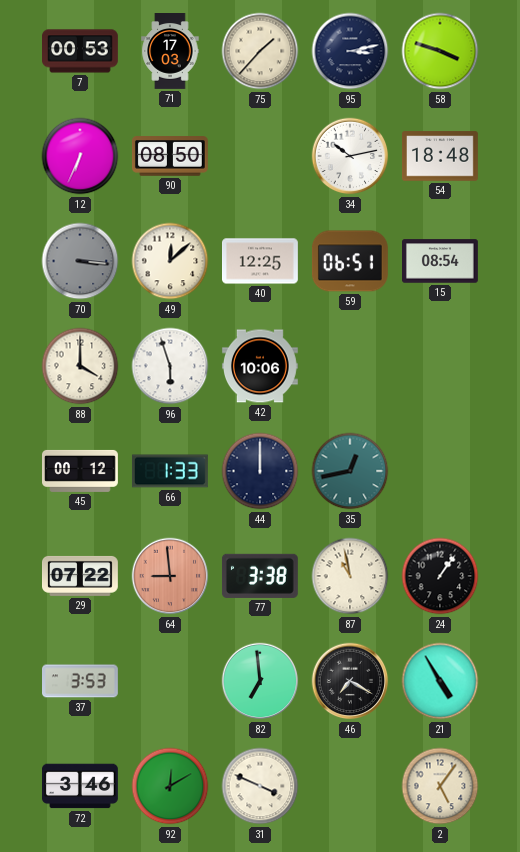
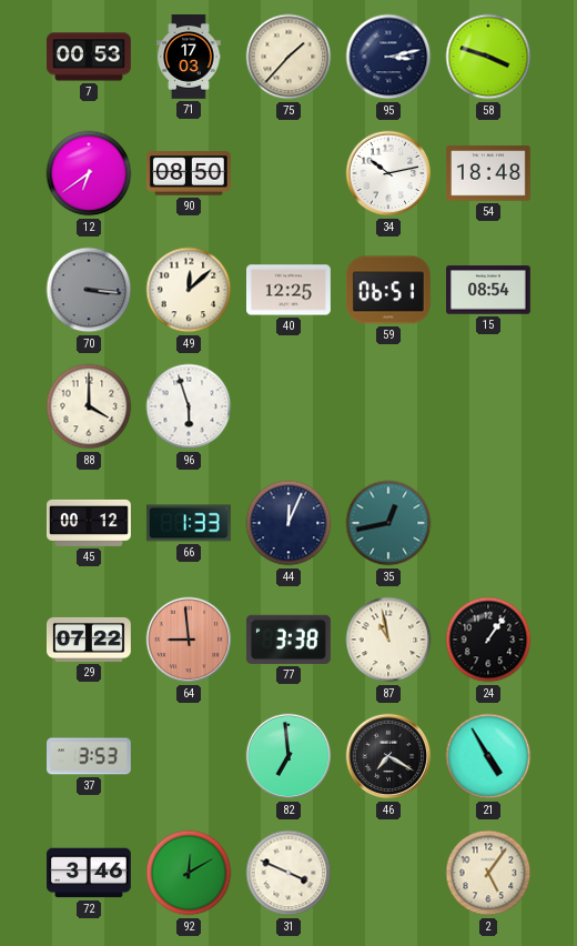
12: 6:34 -> 6:39 (89, 173)
42: 10:06 -> none (260, 366)
44: 12:00 -> 12:04 (288, 523)
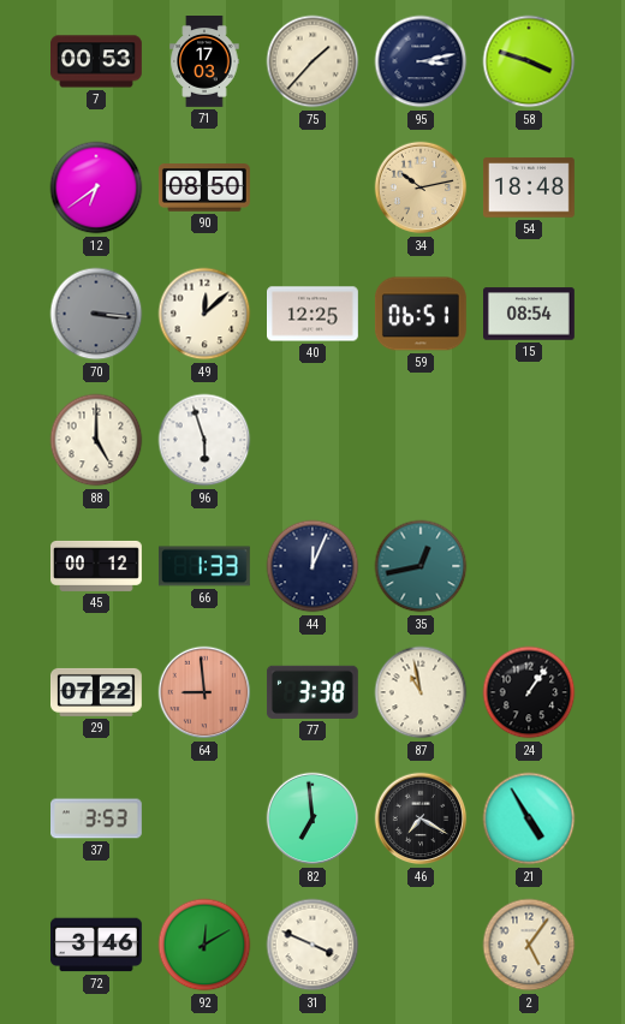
34 dial: white -> champagne (421, 187)
88: 4:00 -> 5:00 (96, 440)
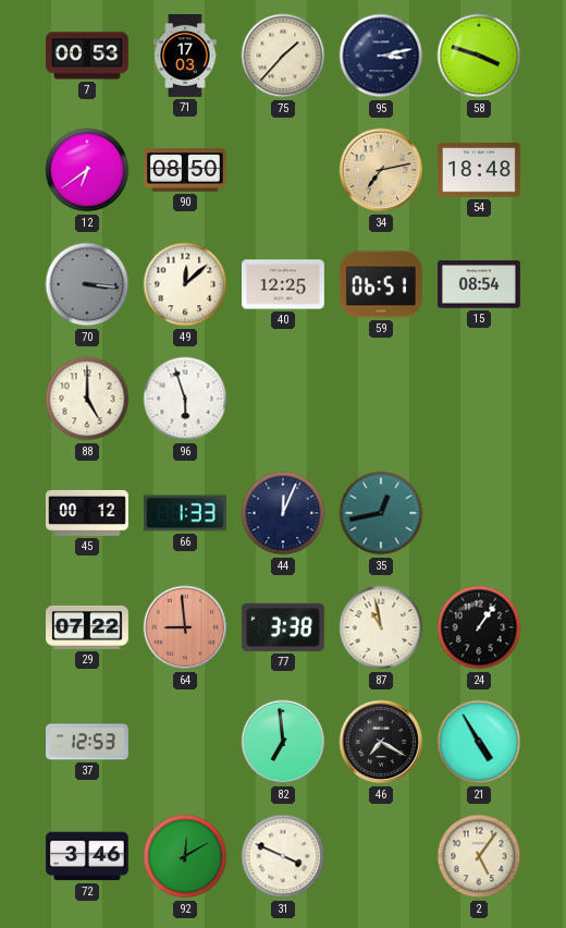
34: 10:13 -> 7:13 (381, 170)
37: 3:53 -> 12:53 (88, 742)
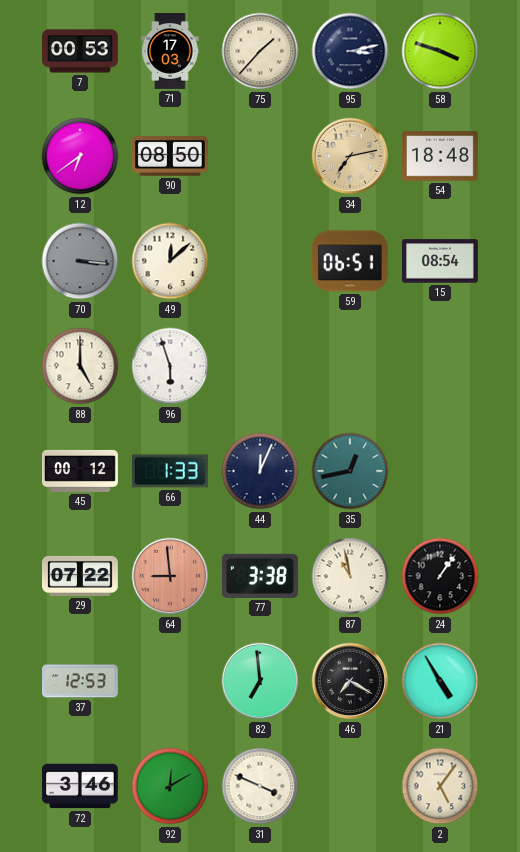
40: 12:25 -> none (284, 284)
